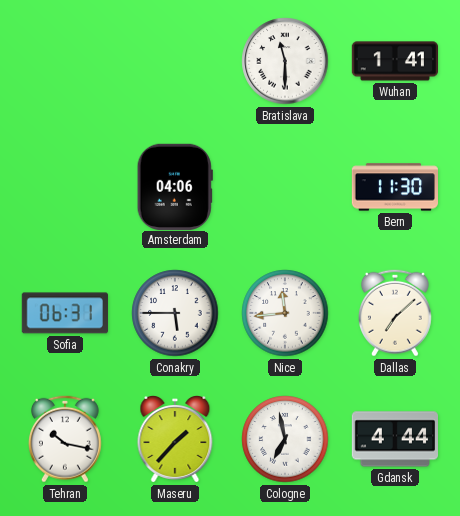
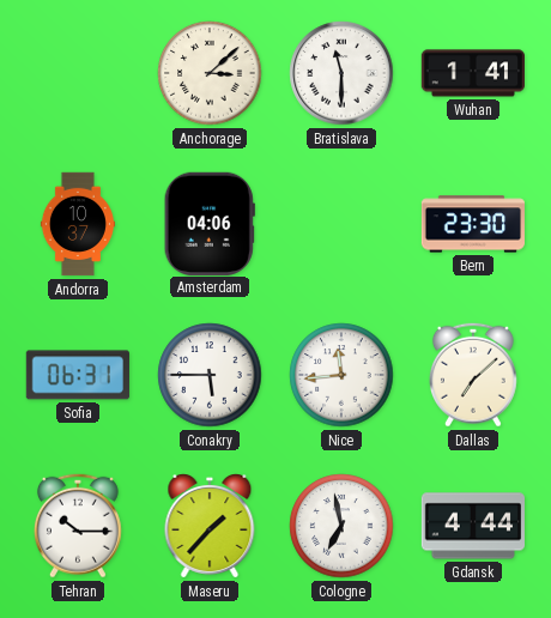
Anchorage: none -> 3:08 (210, 73)
Andorra: none -> 10:37 (78, 224)
Bern: 11:30 -> 23:30 (473, 224)
Tehran: 10:17 -> 10:15 (78, 526)
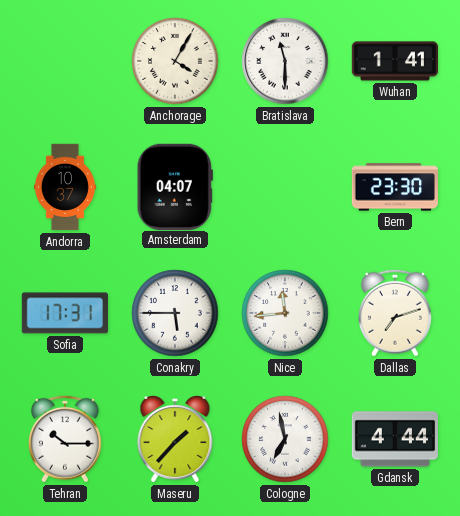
Anchorage: 3:08 -> 4:05 (175, 61)
Amsterdam: 04:06 -> 04:07 (175, 186)
Sofia: 06:31 -> 17:31 (65, 313)
Dallas: 7:08 -> 7:12 (395, 313)
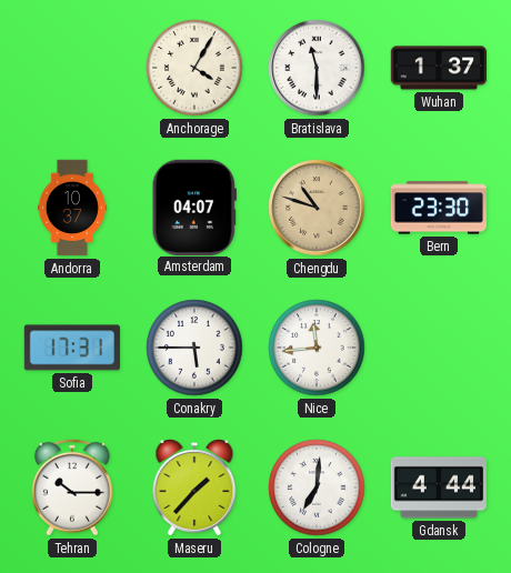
Wuhan: 1:41 -> 1:37 (439, 68)
Chengdu: none -> 10:48 (317, 208)
Dallas: 7:12 -> none (395, 313)
Cologne: 6:58 -> 7:01 (317, 487)
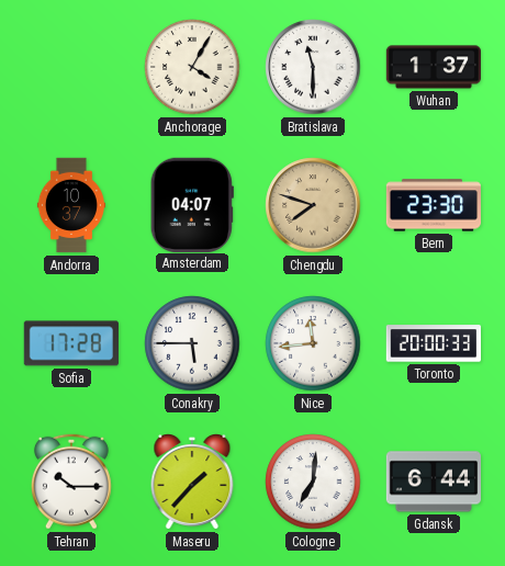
Chengdu: 10:48 -> 7:48 (313, 205)
Sofia: 17:31 -> 17:28 (71, 343)
Toronto: none -> 20:00 (433, 343)
Gdansk: 4:44 -> 6:44 (433, 482)
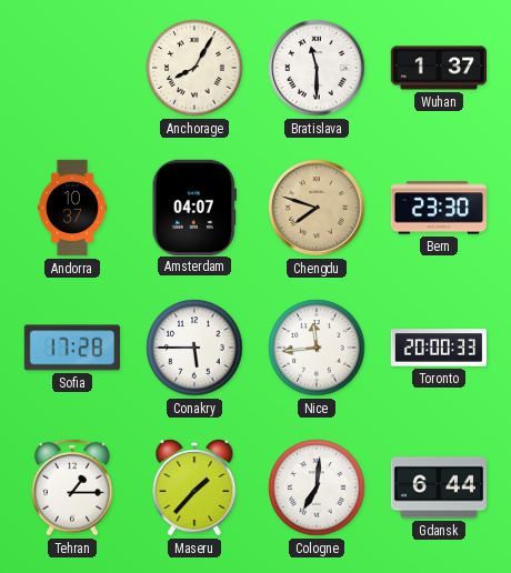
Anchorage: 4:05 -> 8:05 (194, 68)
Tehran: 10:15 -> 1:15 (72, 487)
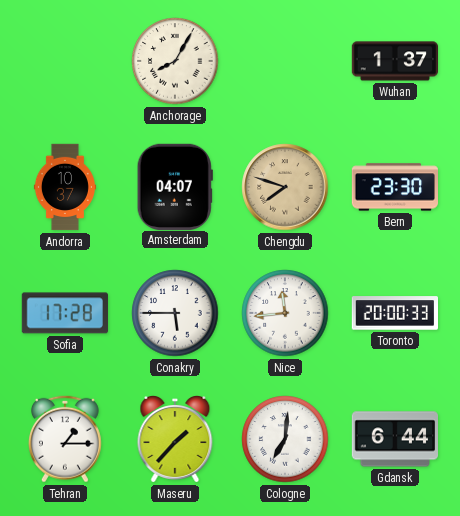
Bratislava: 11:30 -> none (317, 68)
